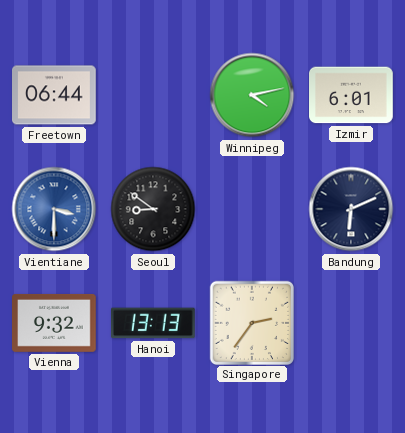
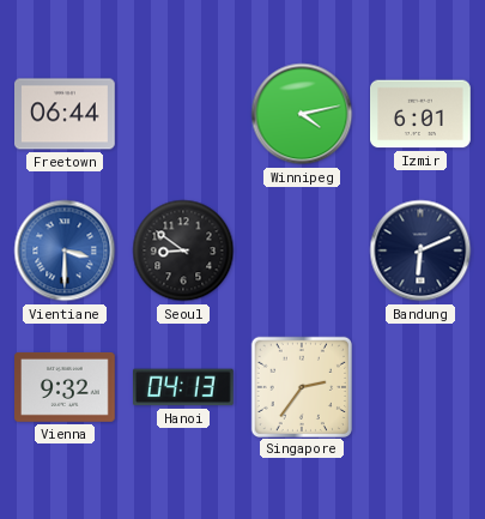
Hanoi: 13:13 -> 04:13 (183, 387)
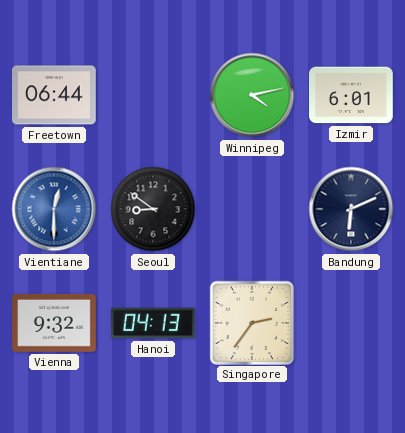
Vientiane: 3:30 -> 12:30 (54, 209)
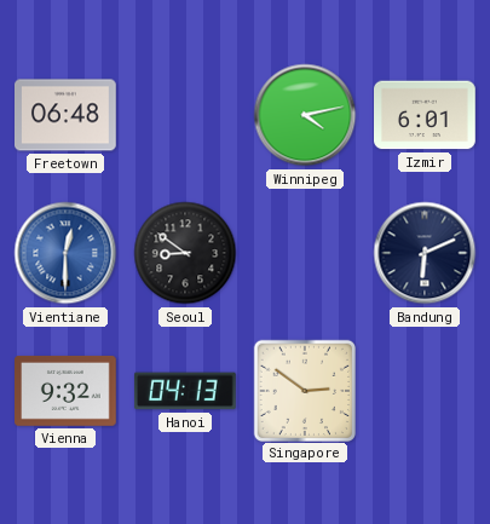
Freetown: 06:44 -> 06:48 (67, 115)
Singapore: 2:36 -> 2:51 (304, 390)
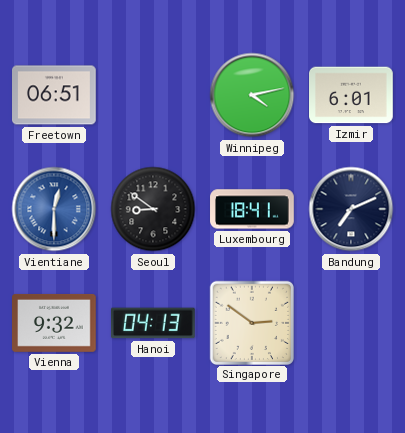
Freetown: 06:48 -> 06:51 (55, 95)
Luxembourg: none -> 18:41 (252, 209)
Bandung: 6:11 -> 7:11 (351, 209)
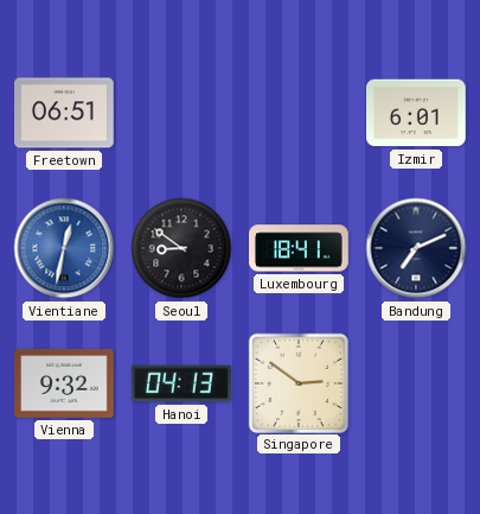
Winnipeg: 4:13 -> none (252, 95)
Vientiane: 12:30 -> 12:32 (64, 248)
